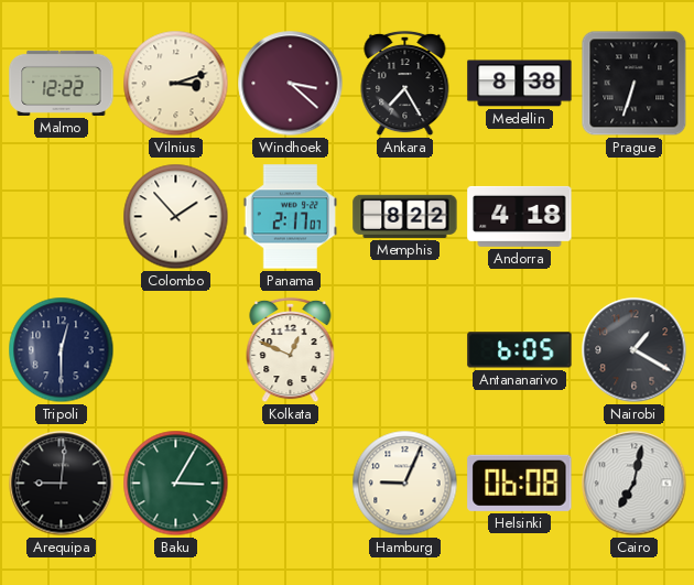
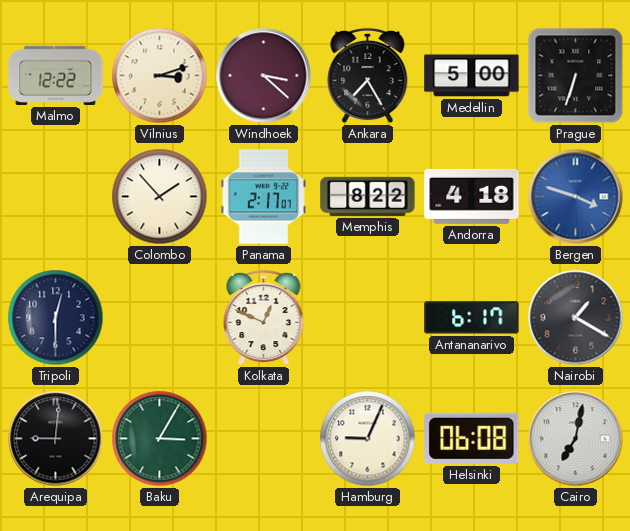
Medellin: 8:38 -> 5:00 (472, 76)
Bergen: none -> 3:48 (576, 197)
Antananarivo: 6:05 -> 6:17 (472, 318)
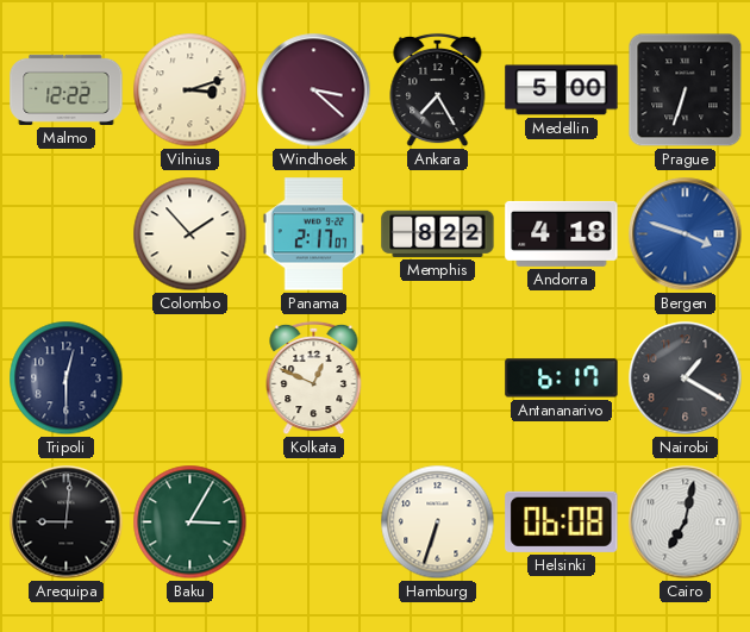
Hamburg: 9:04 -> 6:33 (438, 523)
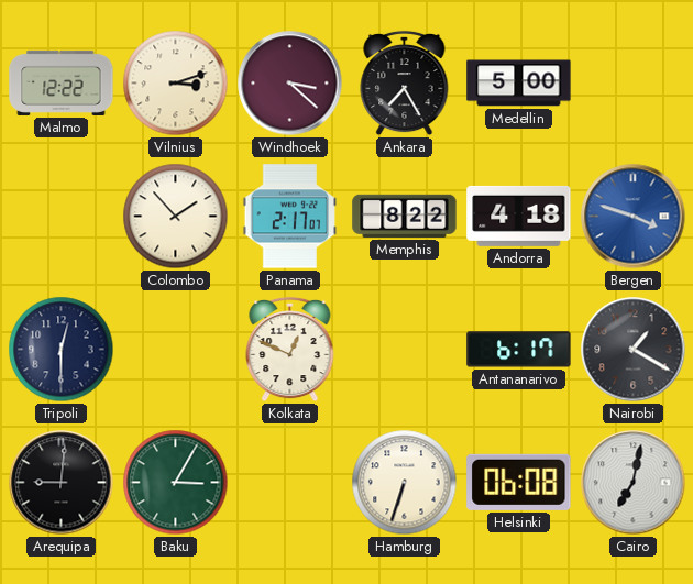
Prague: 6:33 -> none (686, 90)
